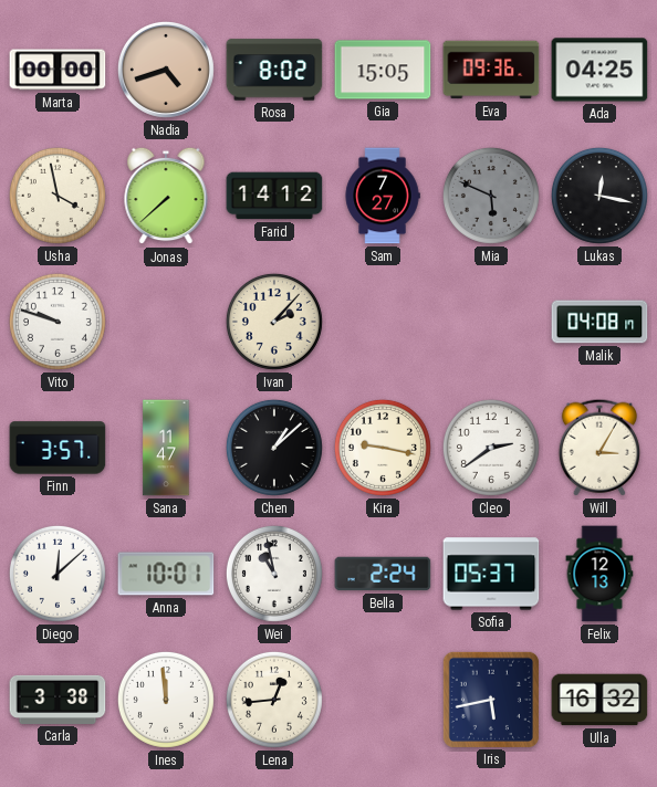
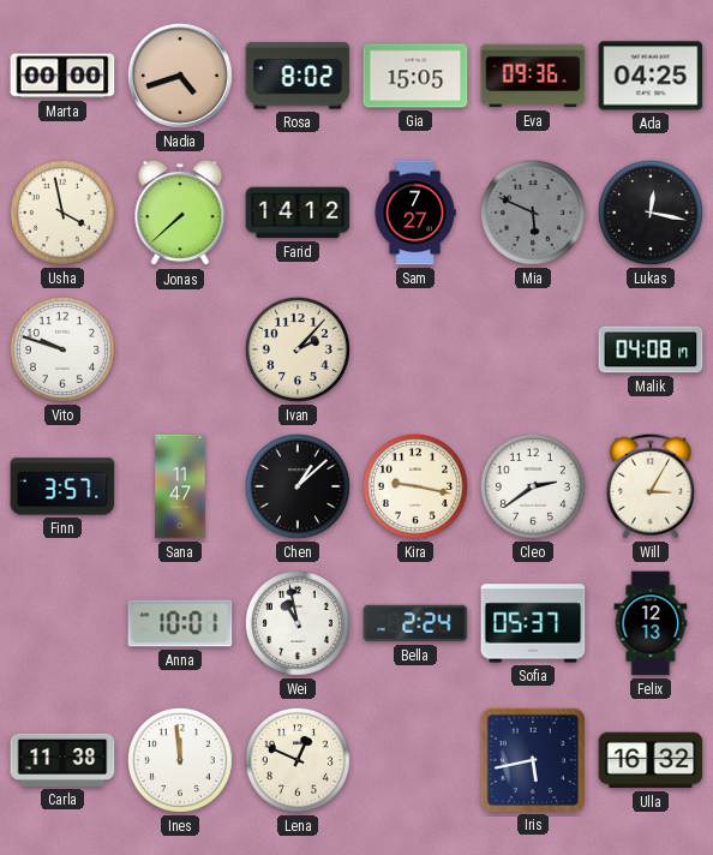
Diego: 12:08 -> none (58, 574)
Carla: 3:38 -> 11:38 (62, 760)
Lena: 12:44 -> 12:49 (298, 760)
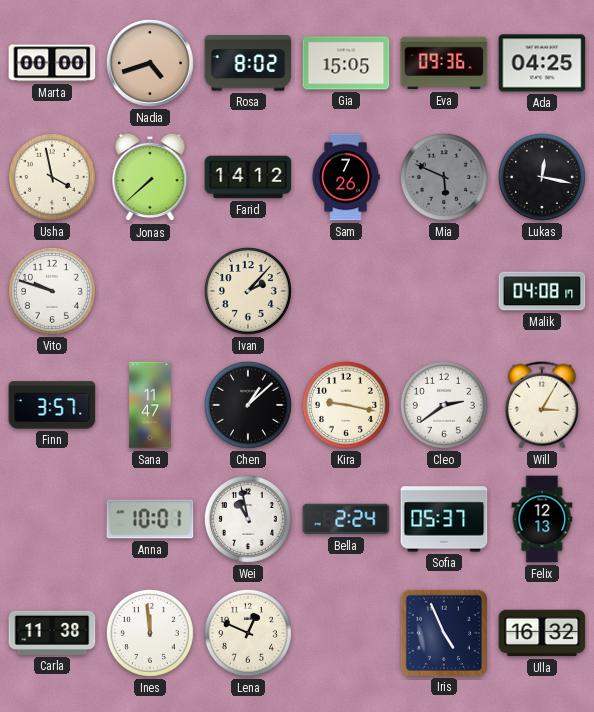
Sam: 7:27 -> 7:26 (346, 177)
Iris: 5:43 -> 4:56 (444, 633)
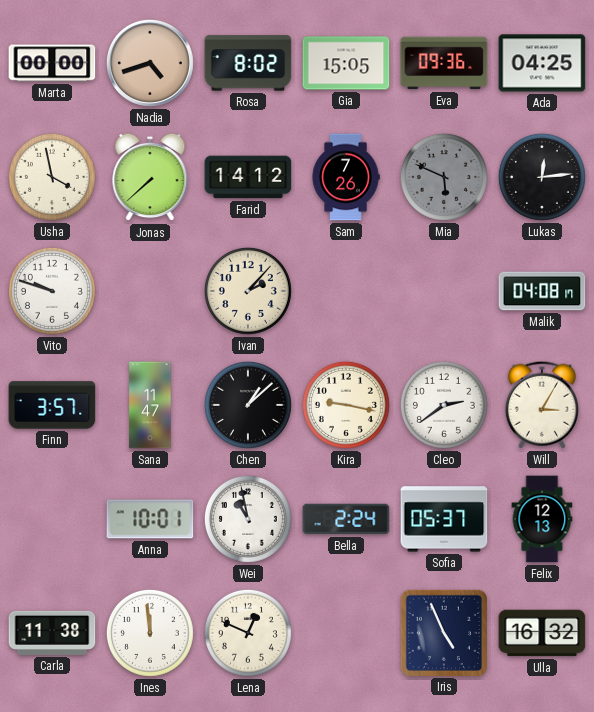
Lukas: 12:17 -> 12:14 (542, 177)
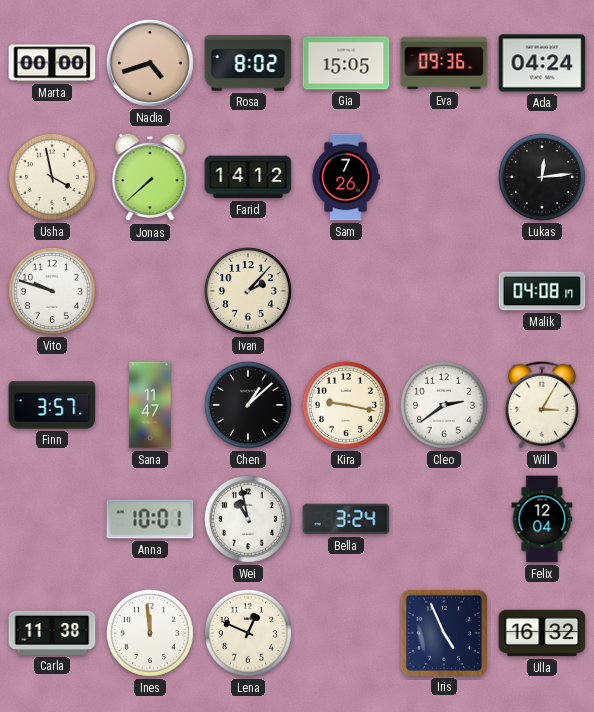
Ada: 04:25 -> 04:24 (542, 63)
Mia: 5:49 -> none (444, 177)
Bella: 2:24 -> 3:24 (346, 519)
Sofia: 05:37 -> none (444, 519)
Felix: 12:13 -> 12:04 (542, 519)
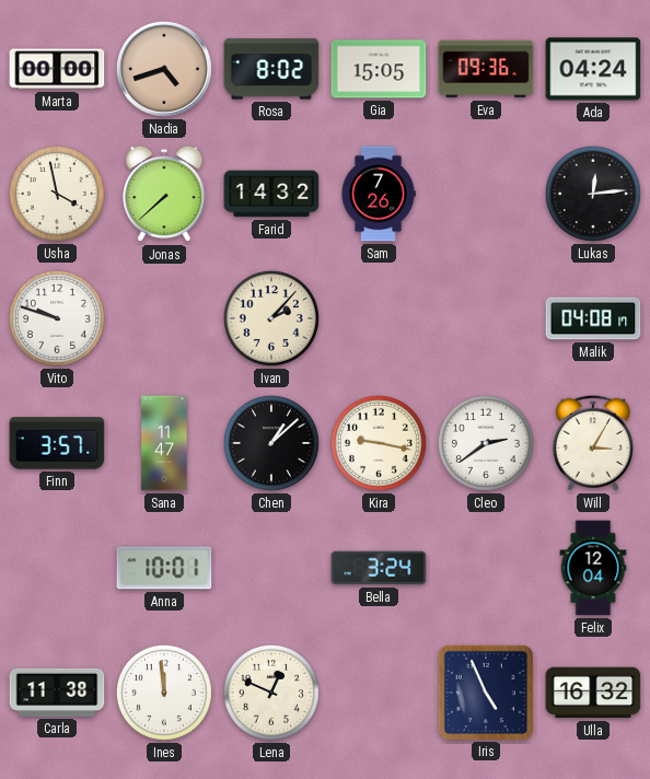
Farid: 14:12 -> 14:32 (271, 194)
Wei: 10:58 -> none (248, 519)
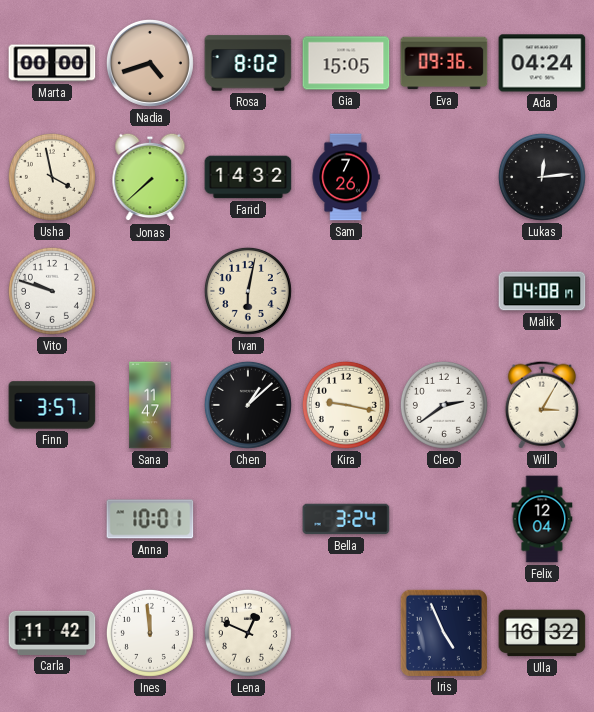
Ivan: 2:07 -> 6:02 (248, 291)
Carla: 11:38 -> 11:42 (52, 633)
